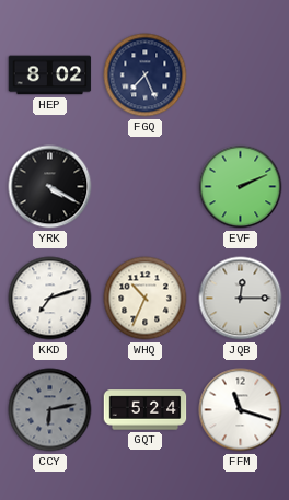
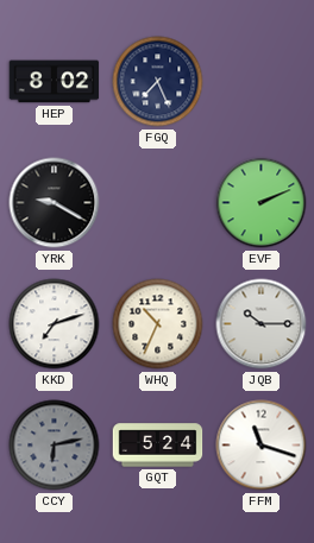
YRK: 4:20 -> 9:20 (55, 203)
JQB: 12:15 -> 10:15 (262, 324)
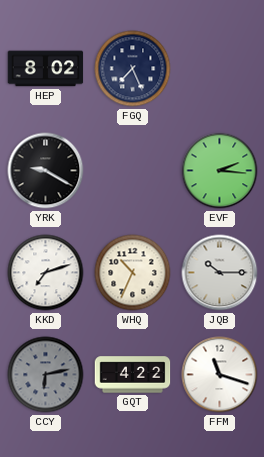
EVF: 2:11 -> 2:16 (220, 171)
GQT: 5:24 -> 4:22 (133, 375)
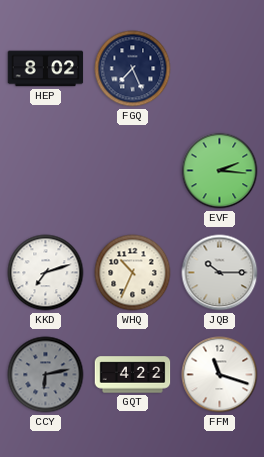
YRK: 9:20 -> none (46, 171)
